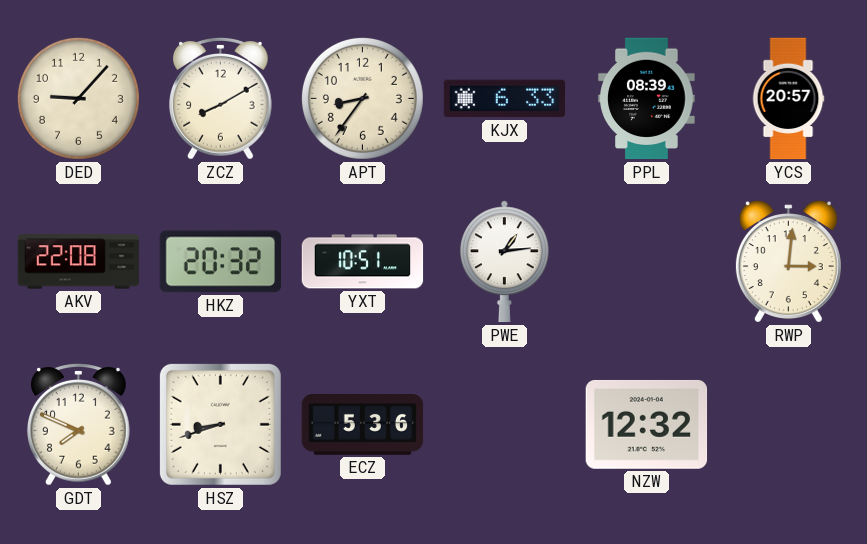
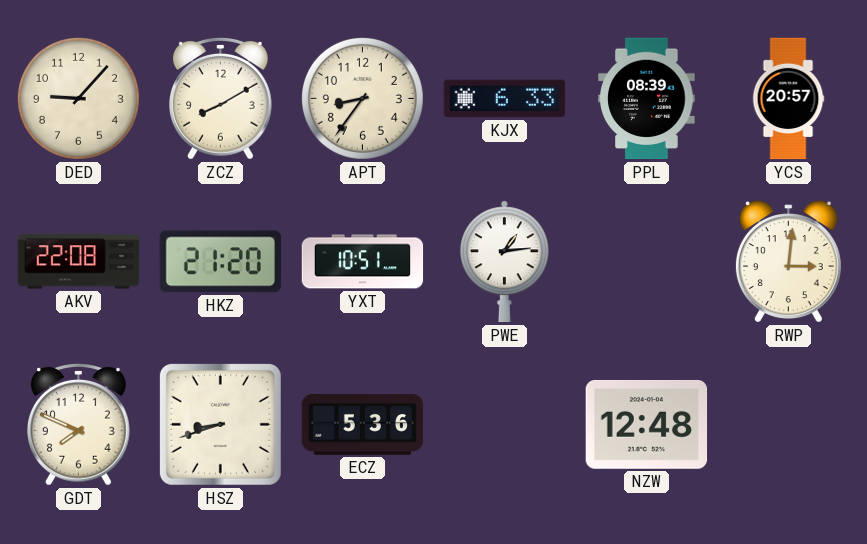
HKZ: 20:32 -> 21:20 (221, 262)
NZW: 12:32 -> 12:48 (647, 424)
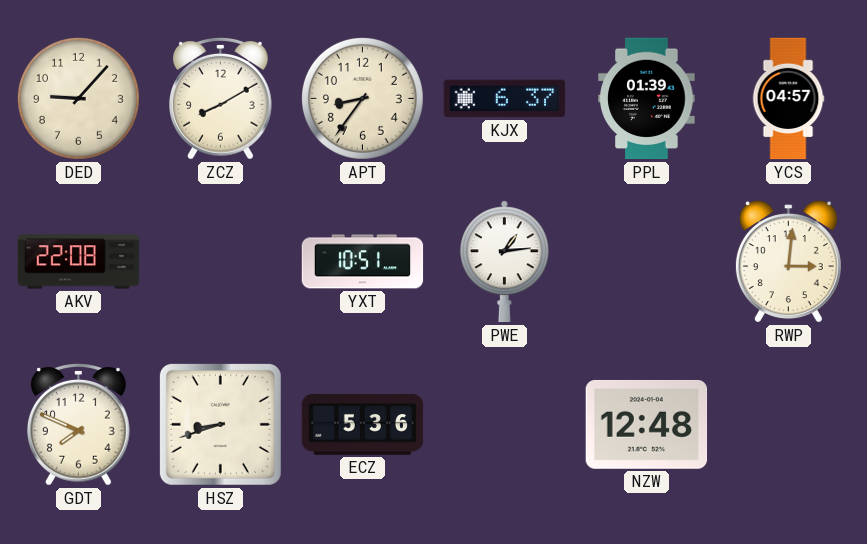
KJX: 6:33 -> 6:37 (505, 99)
PPL: 08:39 -> 01:39 (647, 99)
YCS: 20:57 -> 04:57 (788, 99)
HKZ: 21:20 -> none (221, 262)
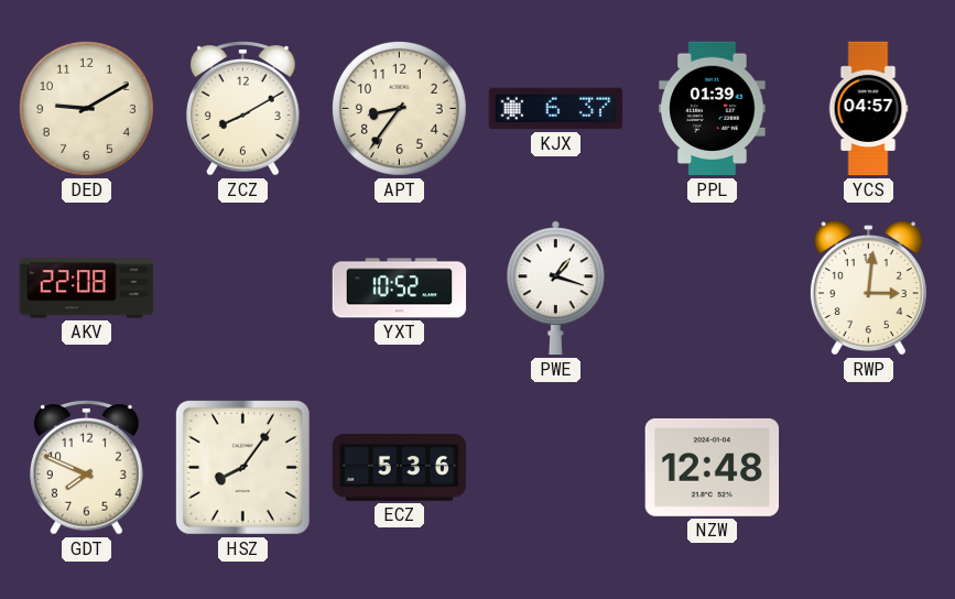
DED: 9:07 -> 9:10 (86, 108)
YXT: 10:51 -> 10:52 (400, 288)
PWE: 1:14 -> 1:18 (555, 288)
HSZ: 8:42 -> 8:06 (242, 467)
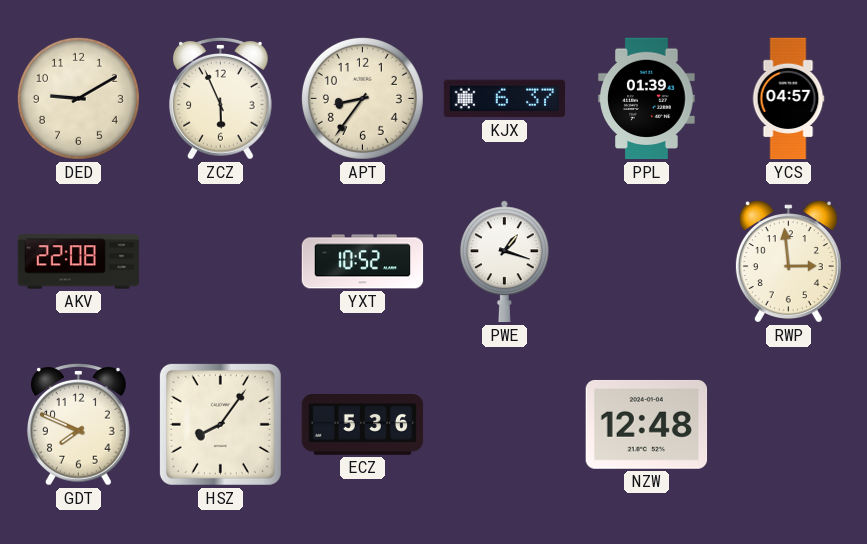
ZCZ: 8:10 -> 5:56 (221, 99)
RWP: 3:01 -> 2:59 (788, 262)
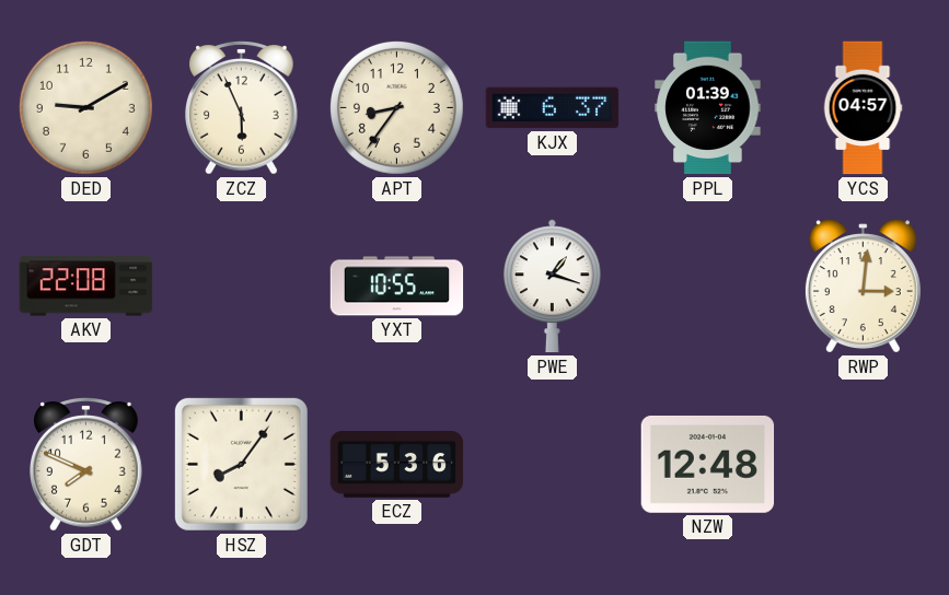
YXT: 10:52 -> 10:55 (397, 287)
RWP: 2:59 -> 3:01 (863, 287)
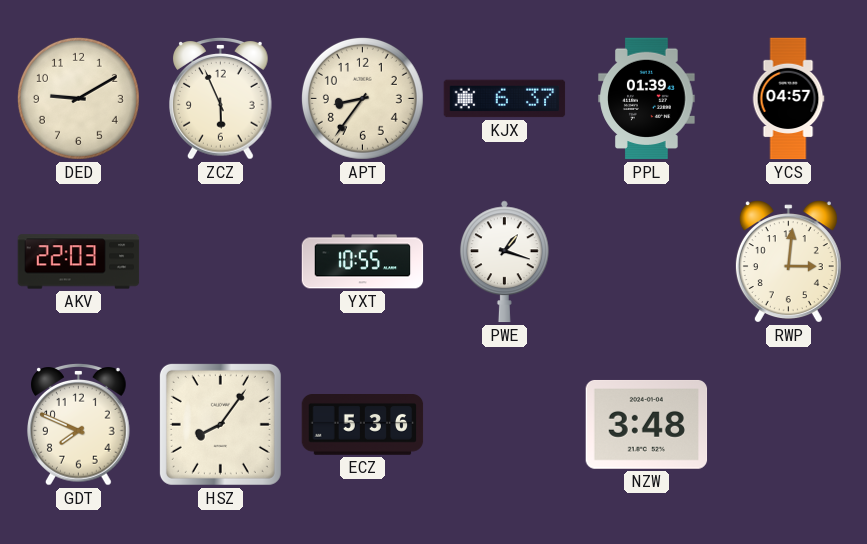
AKV: 22:08 -> 22:03 (79, 262)
NZW: 12:48 -> 3:48 (647, 424)
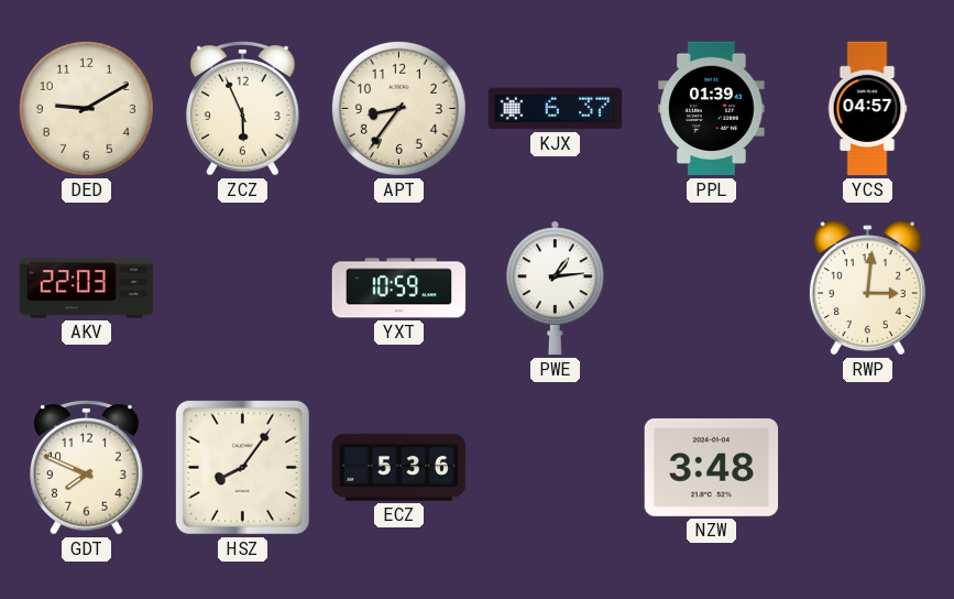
YXT: 10:55 -> 10:59 (399, 288)
PWE: 1:18 -> 1:14 (555, 288)
